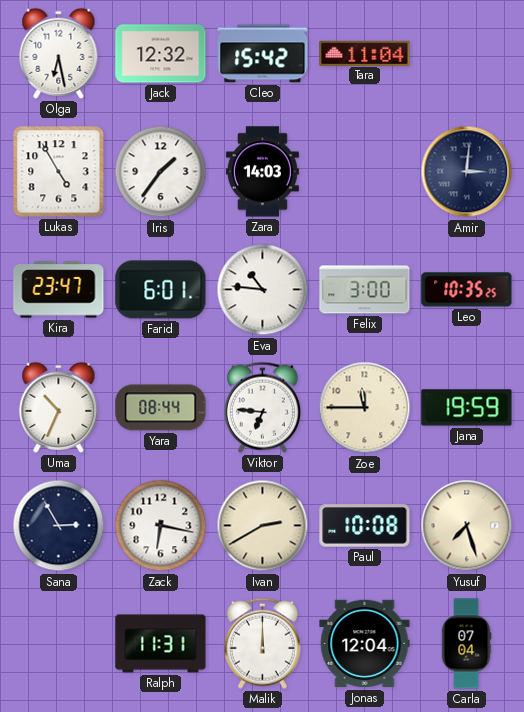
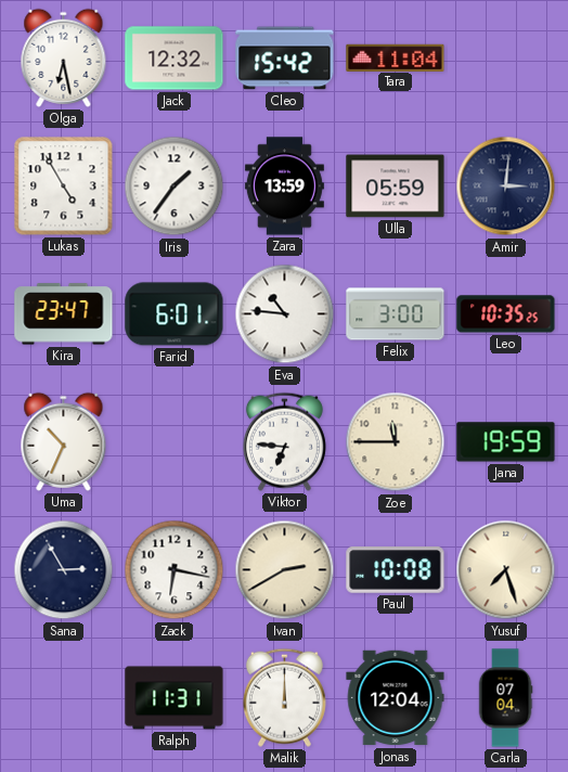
Zara: 14:03 -> 13:59 (284, 186)
Ulla: none -> 05:59 (396, 186)
Yara: 08:44 -> none (161, 408)
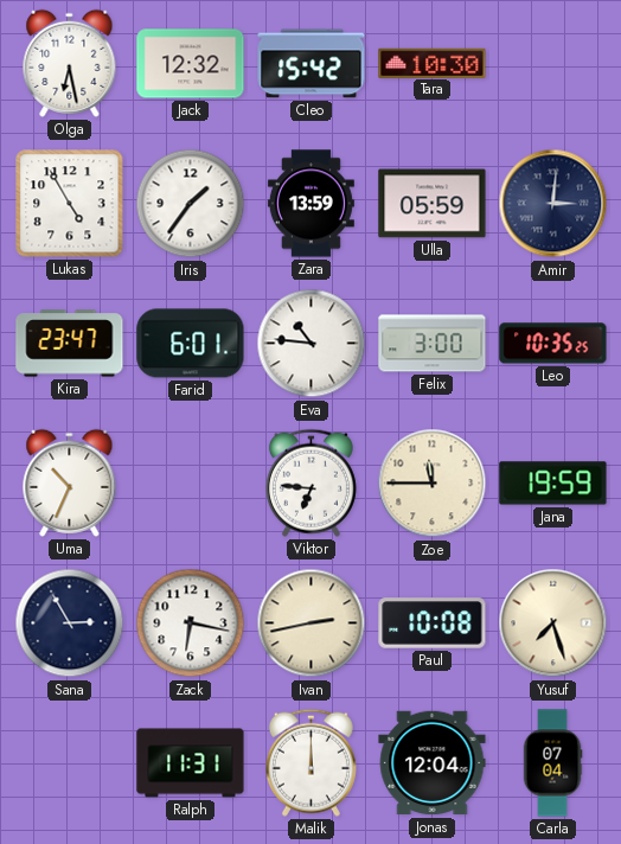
Tara: 11:04 -> 10:30 (433, 63)
Ivan: 2:40 -> 2:43 (312, 624)
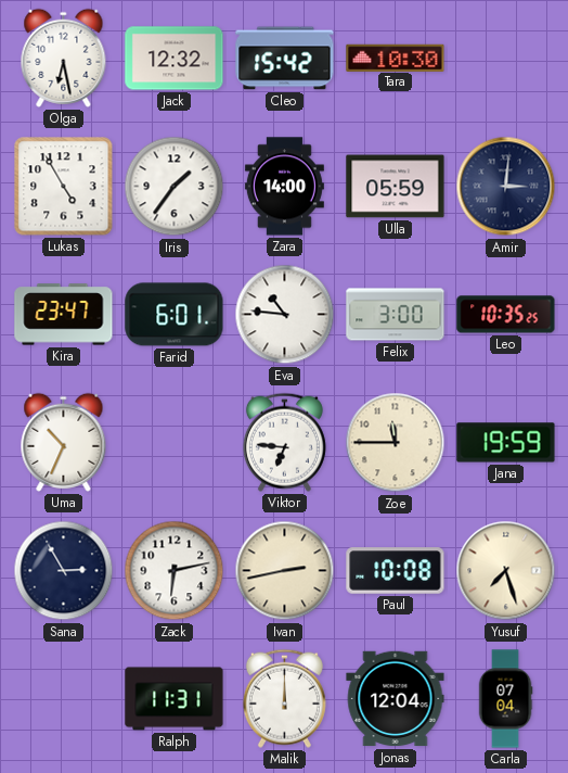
Zara: 13:59 -> 14:00 (284, 187)
Zack: 6:17 -> 6:13 (175, 571)
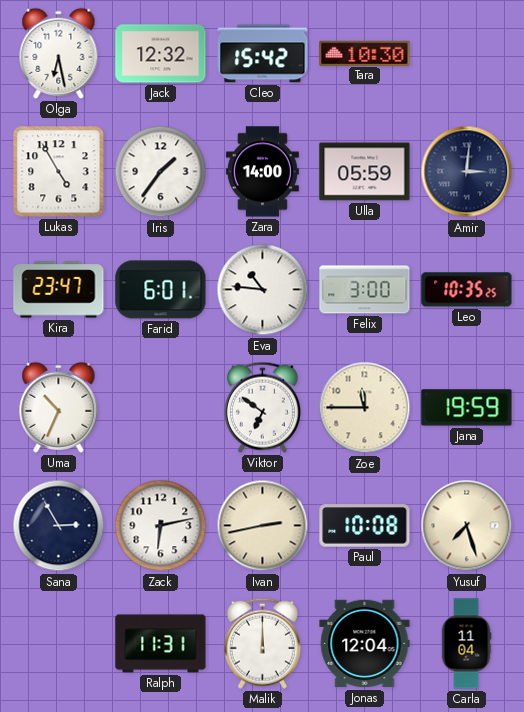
Viktor: 6:46 -> 6:51 (262, 407)
Carla: 07:04 -> 11:04 (466, 644)
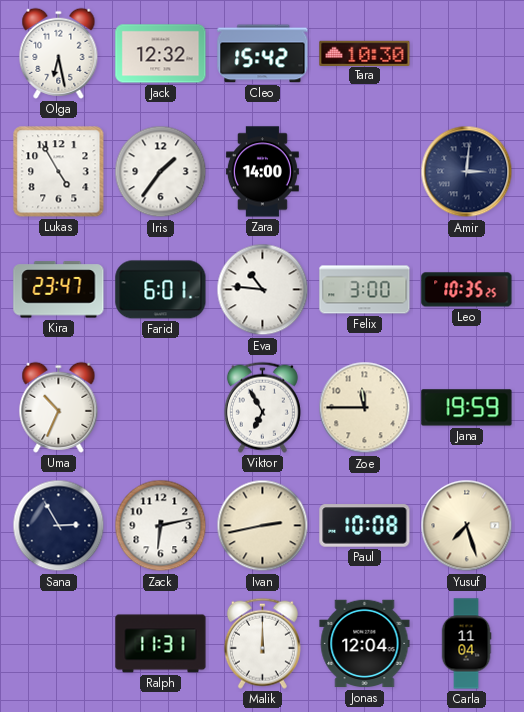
Ulla: 05:59 -> none (365, 172)
Viktor: 6:51 -> 6:55 (262, 407)
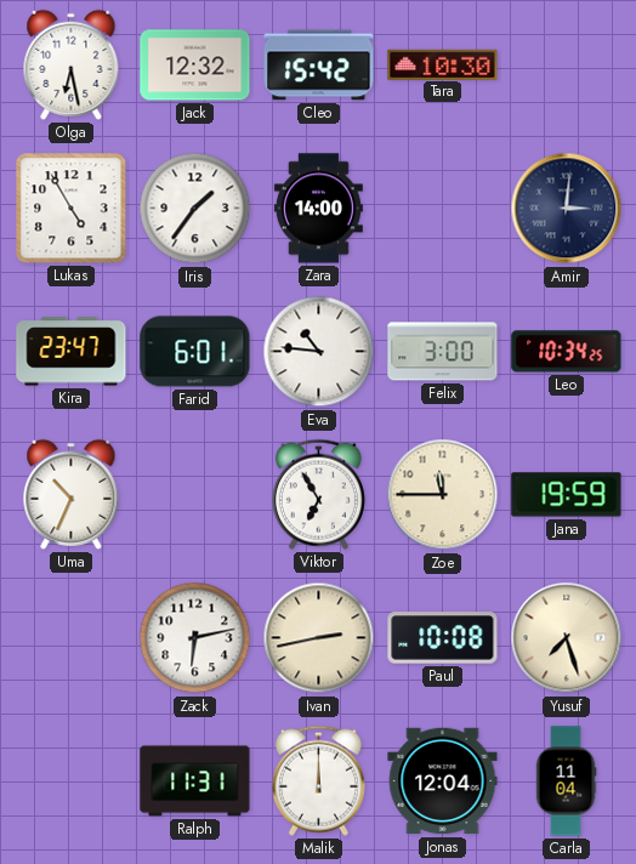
Leo: 10:35 -> 10:34 (567, 352)
Sana: 2:55 -> none (59, 526)
